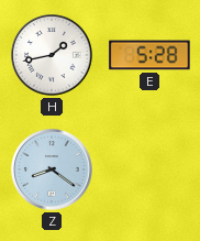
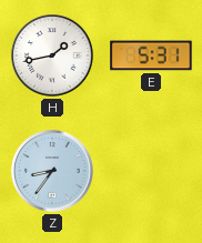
E: 5:28 -> 5:31 (151, 55)
Z: 8:21 -> 8:36 (52, 171)
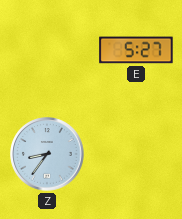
H: 1:43 -> none (52, 55)
E: 5:31 -> 5:27 (136, 50)
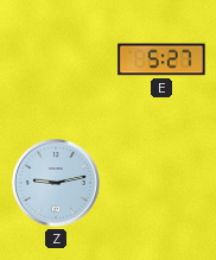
Z: 8:36 -> 9:13 (56, 183)
